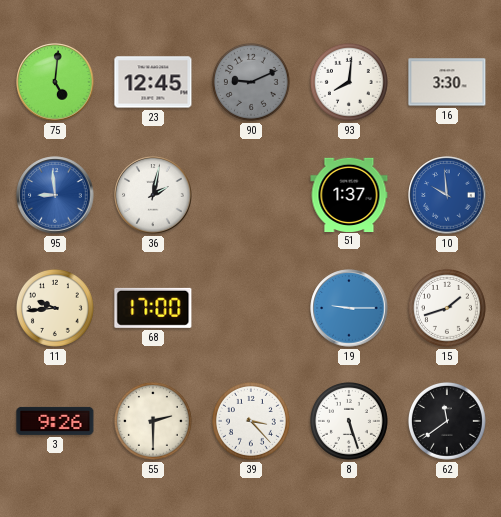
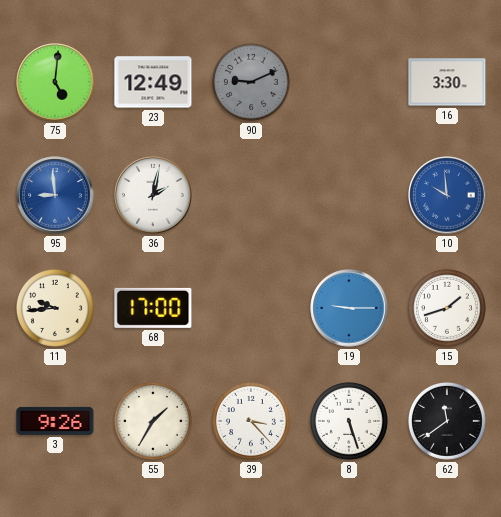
23: 12:45 -> 12:49 (153, 82)
93: 8:01 -> none (349, 82)
51: 1:37 -> none (349, 194)
55: 2:30 -> 1:35 (153, 421)
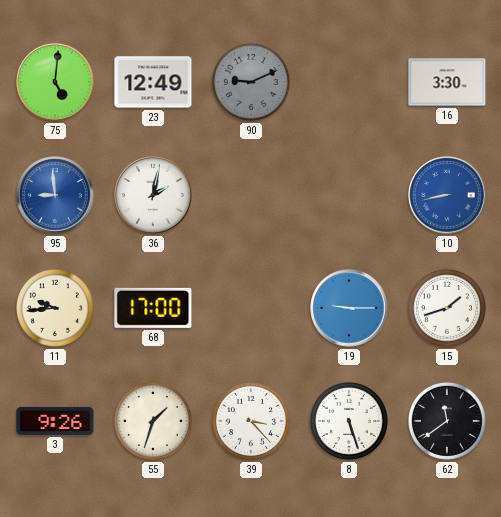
10: 9:59 -> 8:43 (447, 195)
55: 1:35 -> 1:33 (153, 421)
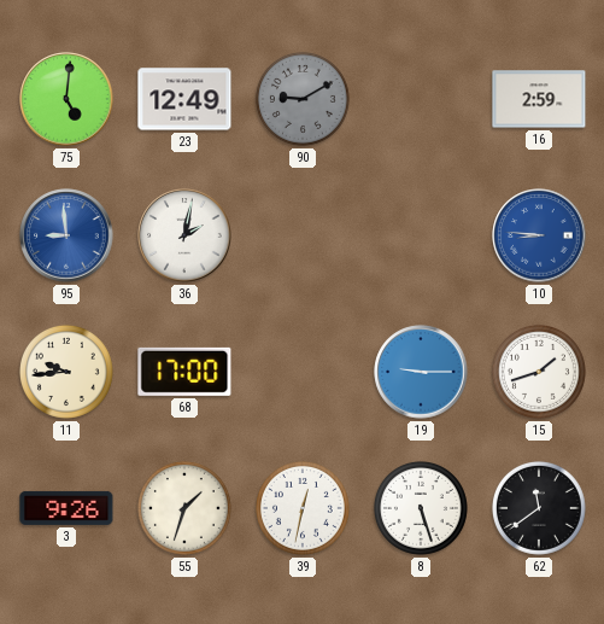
90: 9:11 -> 9:10 (303, 99)
16: 3:30 -> 2:59 (539, 99)
10: 8:43 -> 8:46 (539, 235)
39: 3:23 -> 12:32 (303, 508)
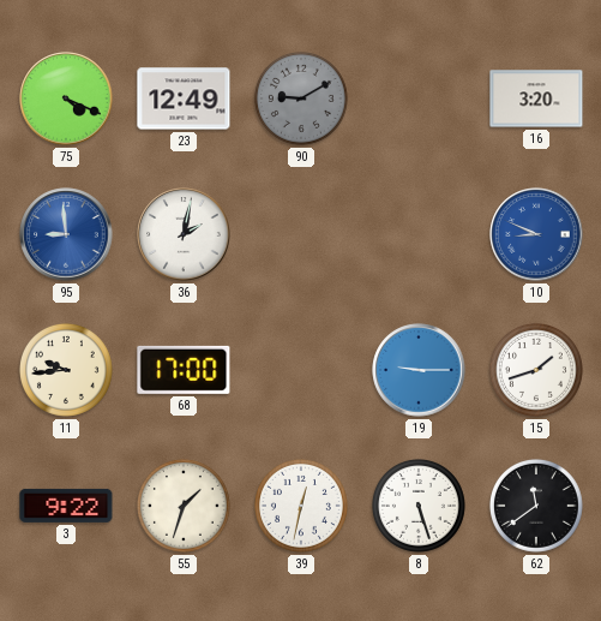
75: 5:01 -> 4:19 (66, 98)
16: 2:59 -> 3:20 (536, 98)
10: 8:46 -> 8:49 (536, 234)
3: 9:26 -> 9:22 (66, 506)
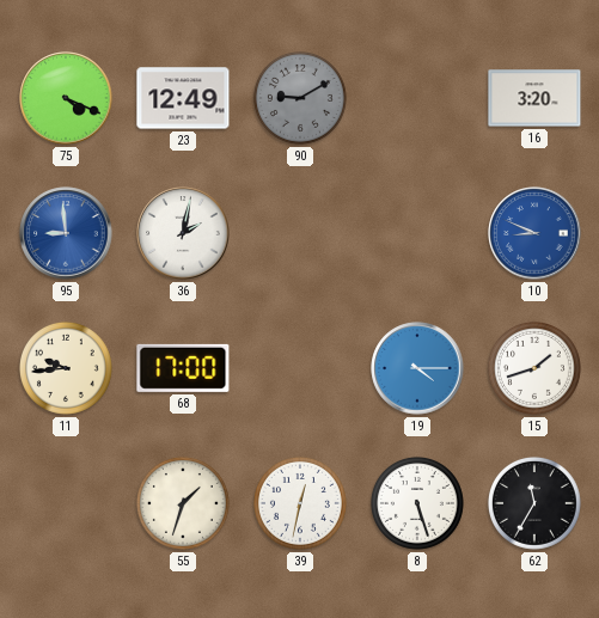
19: 9:15 -> 4:15 (417, 368)
3: 9:22 -> none (66, 506)
62: 11:39 -> 11:35 (534, 503)
